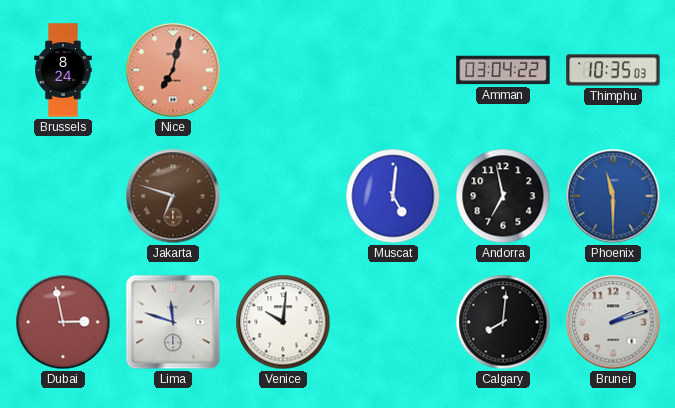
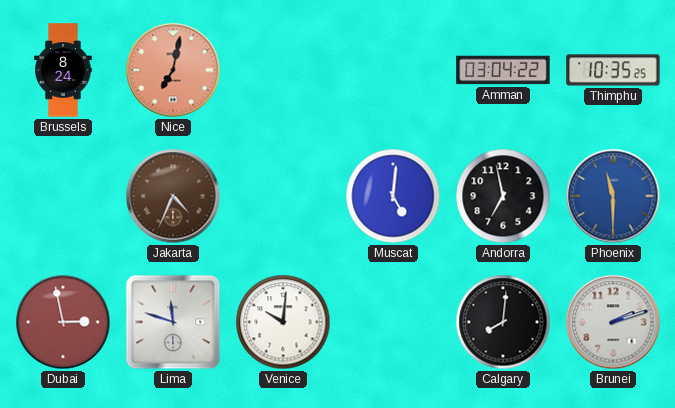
Thimphu: 10:35:03 -> 10:35:25 (613, 70)
Jakarta: 6:48 -> 4:34 (173, 196)
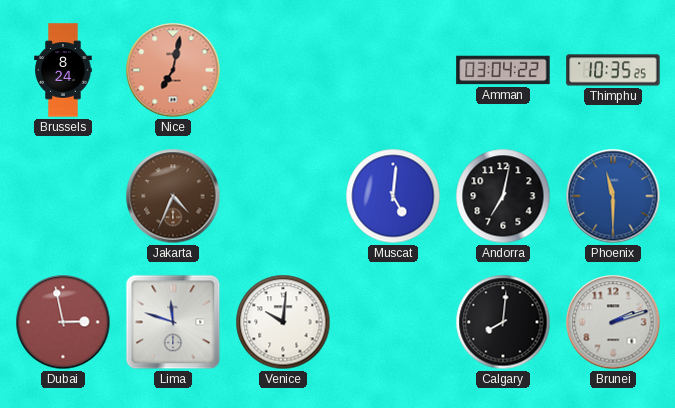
Andorra: 6:58 -> 7:02 (503, 196)
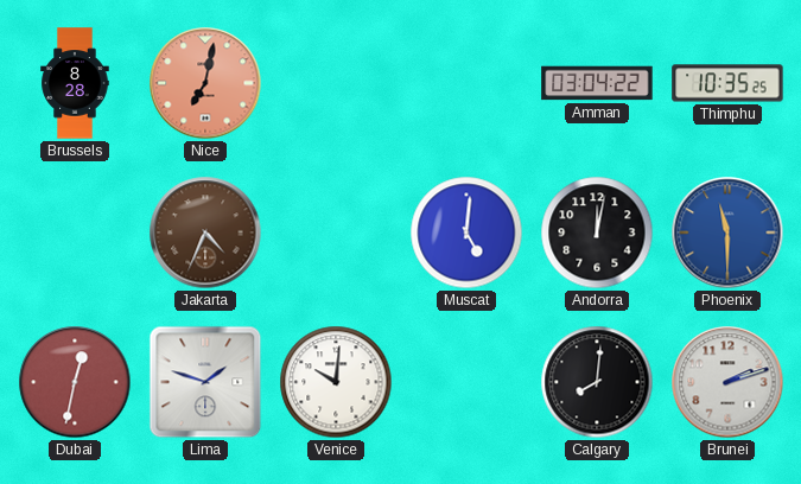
Brussels: 8:24 -> 8:28 (75, 83)
Andorra: 7:02 -> 12:02 (597, 233)
Dubai: 2:58 -> 12:32 (75, 382)
Lima: 11:48 -> 1:48 (205, 382)
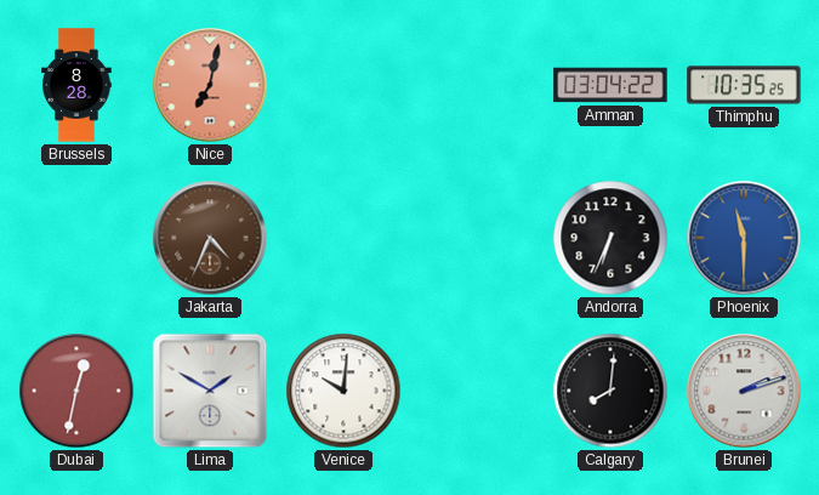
Muscat: 5:01 -> none (466, 233)
Andorra: 12:02 -> 6:34 (610, 238)
Lima: 1:48 -> 1:50 (210, 391)
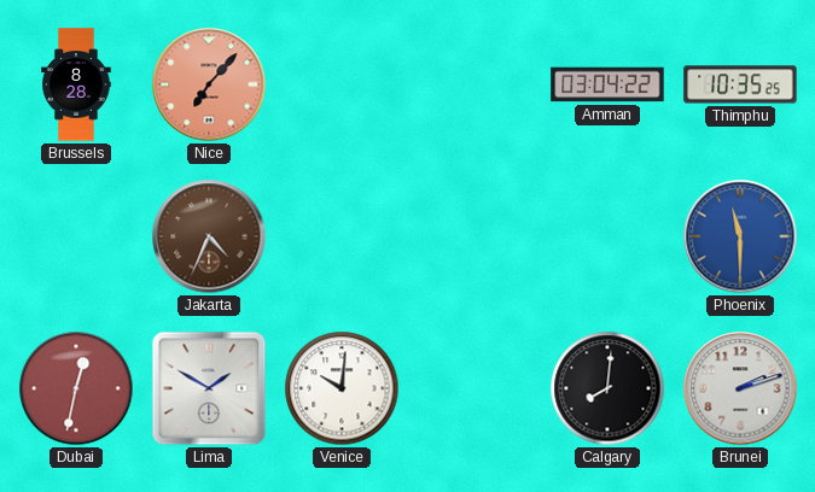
Nice: 7:02 -> 7:07 (209, 84)
Andorra: 6:34 -> none (610, 238)
